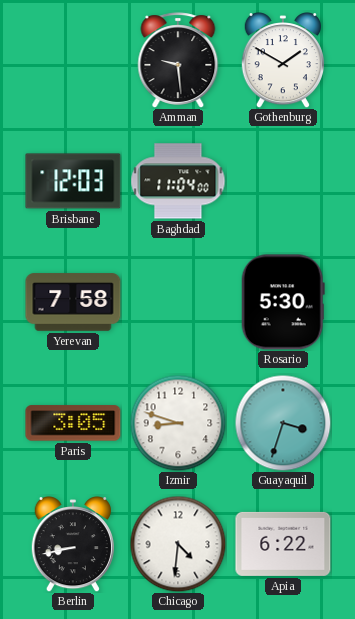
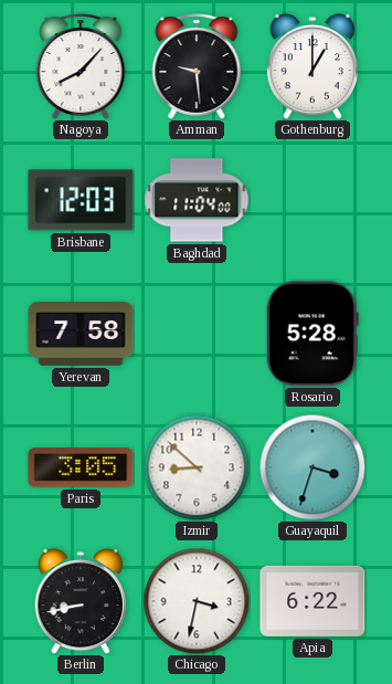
Nagoya: none -> 8:07 (81, 66)
Gothenburg: 1:50 -> 1:00 (312, 67)
Rosario: 5:30 -> 5:28 (312, 334)
Izmir: 8:48 -> 8:52 (197, 467)
Chicago: 4:31 -> 3:32 (197, 601)
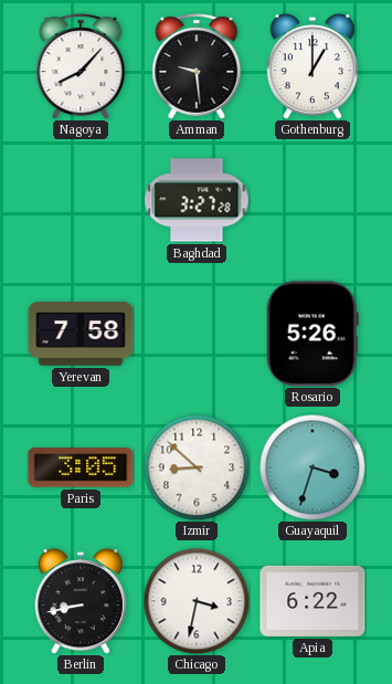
Brisbane: 12:03 -> none (81, 200)
Baghdad: 11:04 -> 3:27 (197, 200)
Rosario: 5:28 -> 5:26 (312, 334)
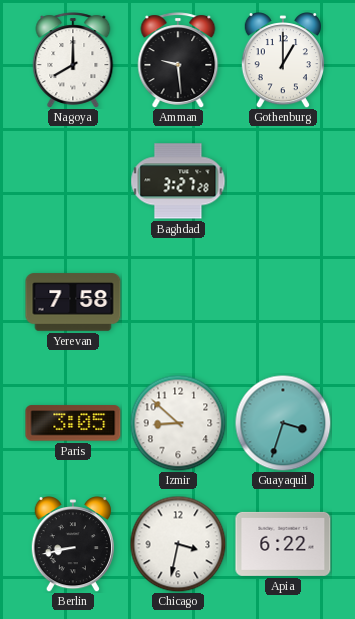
Nagoya: 8:07 -> 8:00 (73, 60)
Rosario: 5:26 -> none (312, 334)
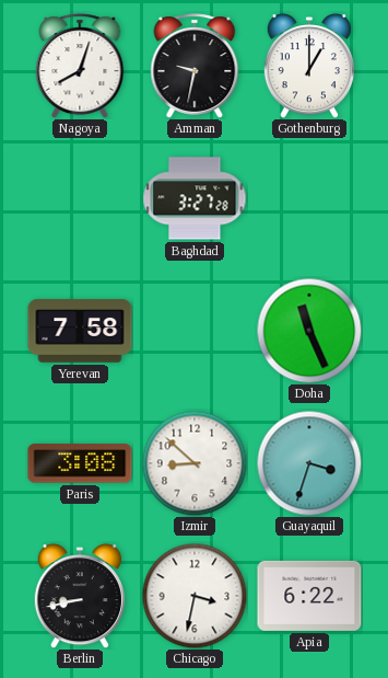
Nagoya: 8:00 -> 8:03 (80, 66)
Amman: 9:29 -> 9:32 (195, 66)
Doha: none -> 11:26 (309, 331)
Paris: 3:05 -> 3:08 (80, 463)
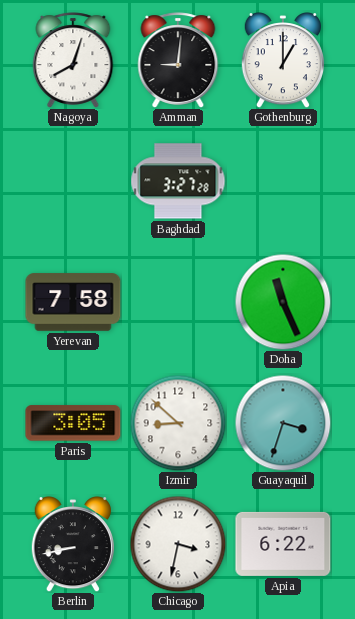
Amman: 9:32 -> 9:01 (178, 60)
Paris: 3:08 -> 3:05 (73, 423)
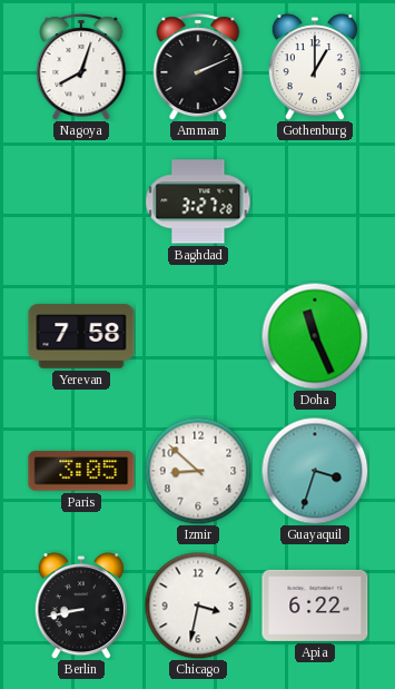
Amman: 9:01 -> 2:11 (198, 67)
